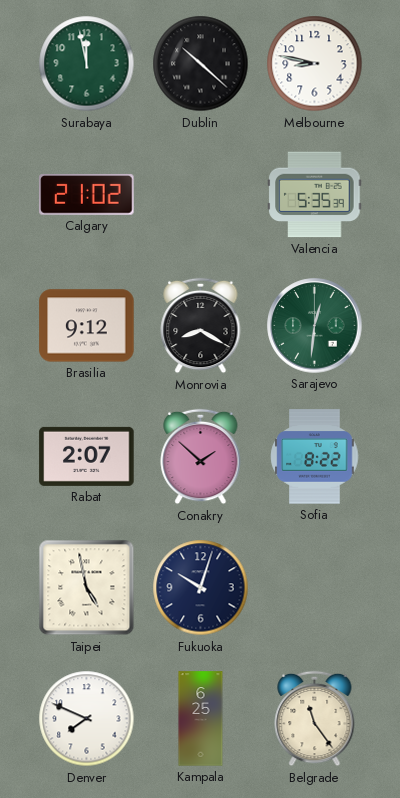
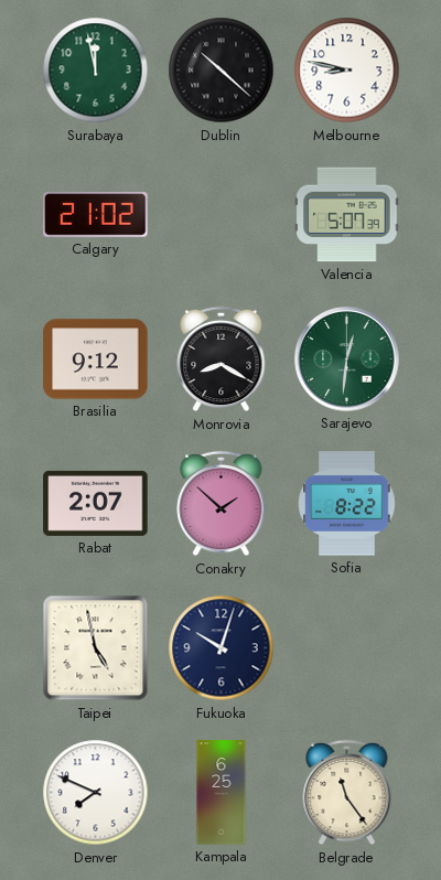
Valencia: 5:35 -> 5:07 (347, 215)
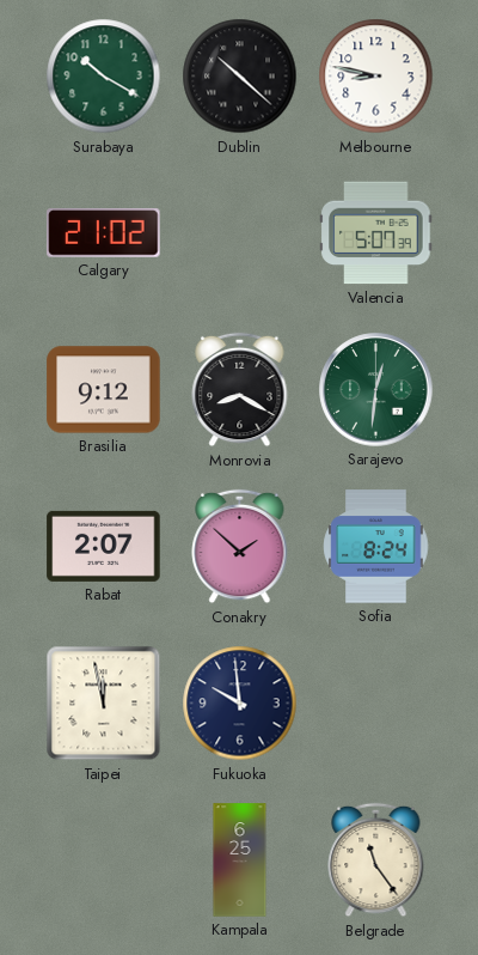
Surabaya: 11:58 -> 10:20 (104, 77)
Sofia: 8:22 -> 8:24 (376, 547)
Taipei: 4:58 -> 11:58 (104, 704)
Fukuoka: 10:03 -> 9:59 (240, 704)
Denver: 7:49 -> none (96, 793)
